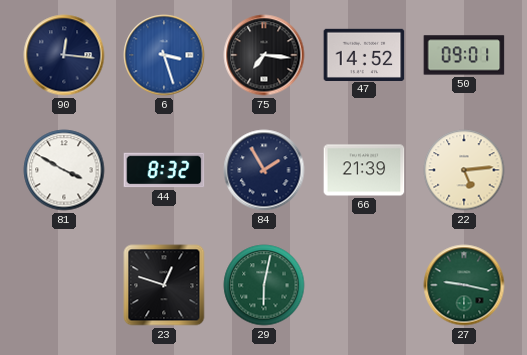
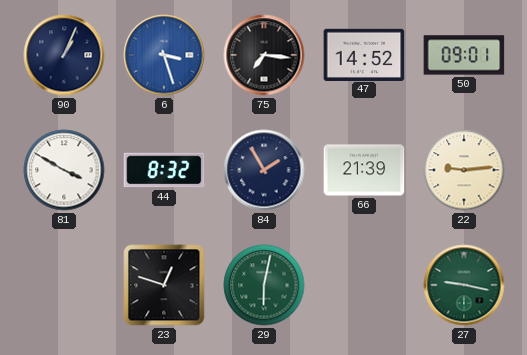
90: 12:16 -> 1:04 (64, 55)
22: 5:14 -> 9:14 (464, 170)
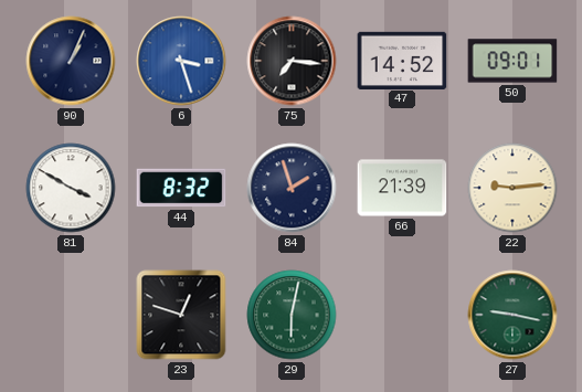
84: 1:55 -> 1:57 (292, 188)
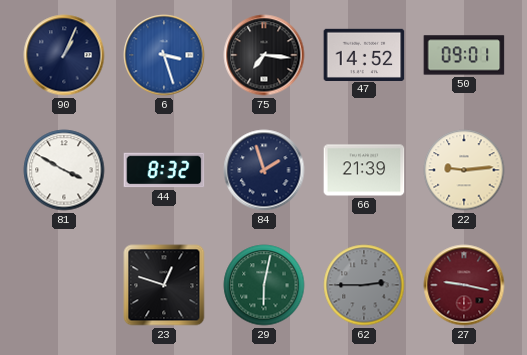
62: none -> 2:45 (364, 285)
27 dial: green -> burgundy (464, 285)
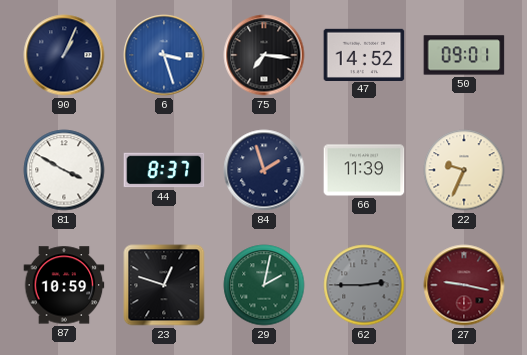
44: 8:32 -> 8:37 (164, 170)
66: 21:39 -> 11:39 (364, 170)
22: 9:14 -> 9:34 (464, 170)
87: none -> 10:59 (64, 285)
29: 6:02 -> 2:02 (264, 285)
